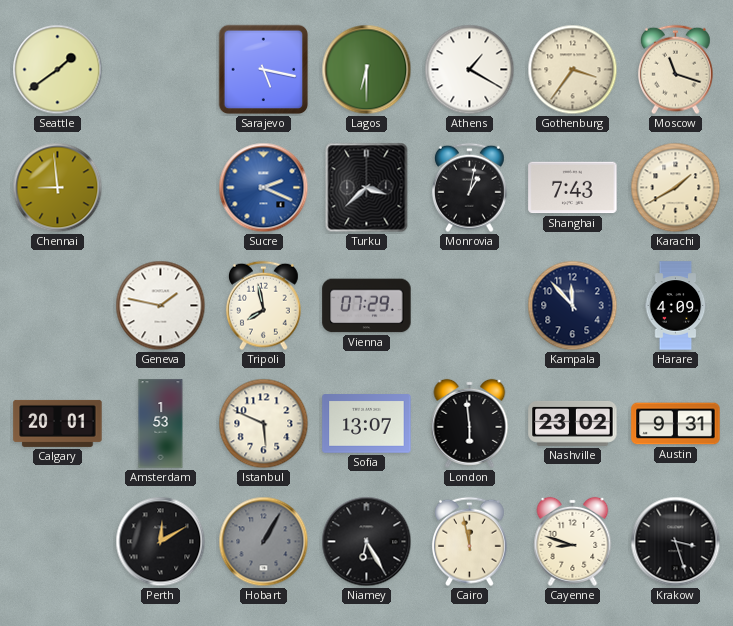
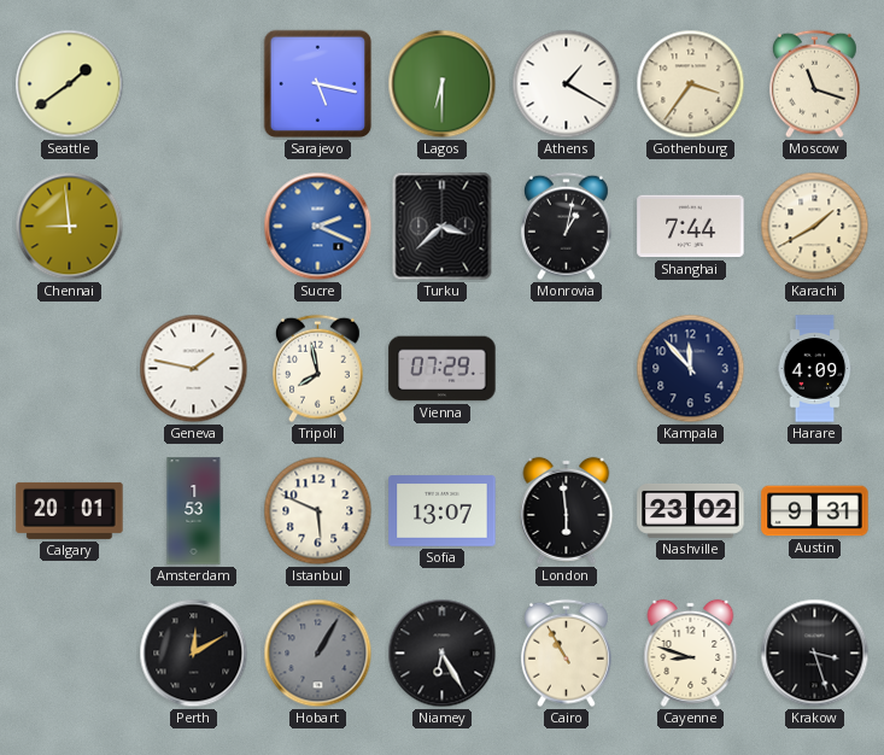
Shanghai: 7:43 -> 7:44 (691, 227)
Cairo: 11:58 -> 10:55 (566, 654)
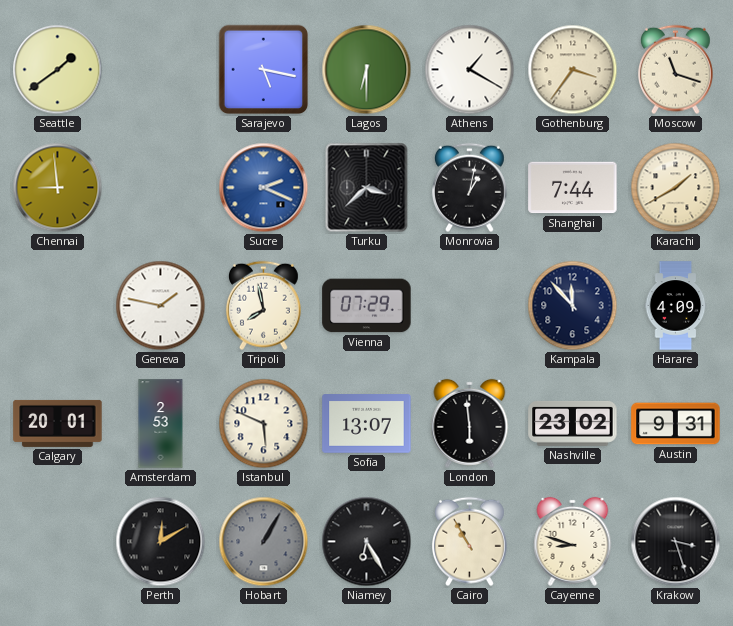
Amsterdam: 1:53 -> 2:53 (161, 424)
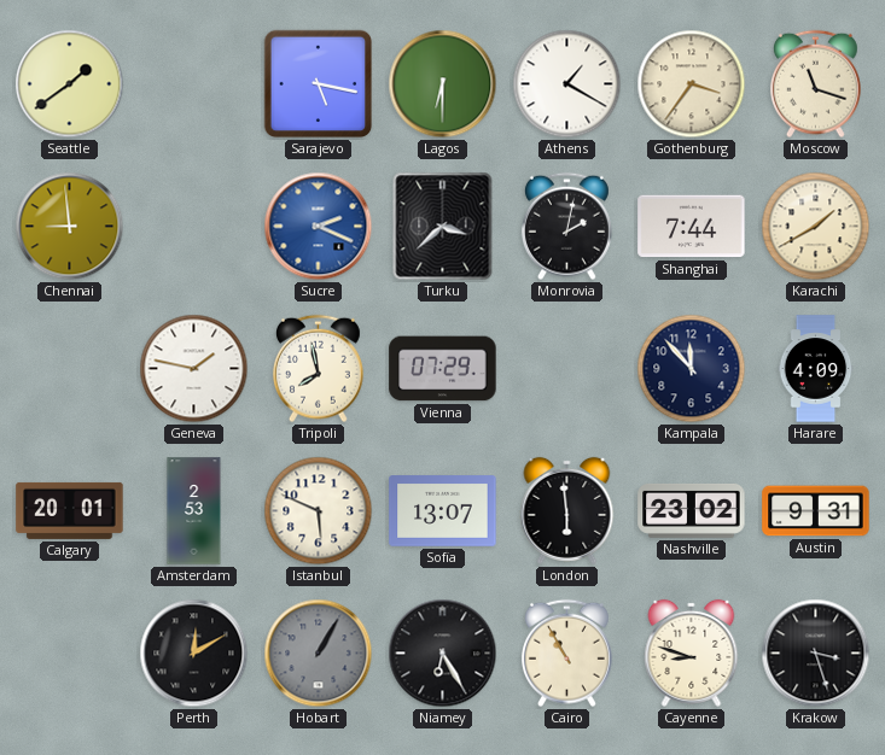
Monrovia: 1:02 -> 2:02 (566, 227)
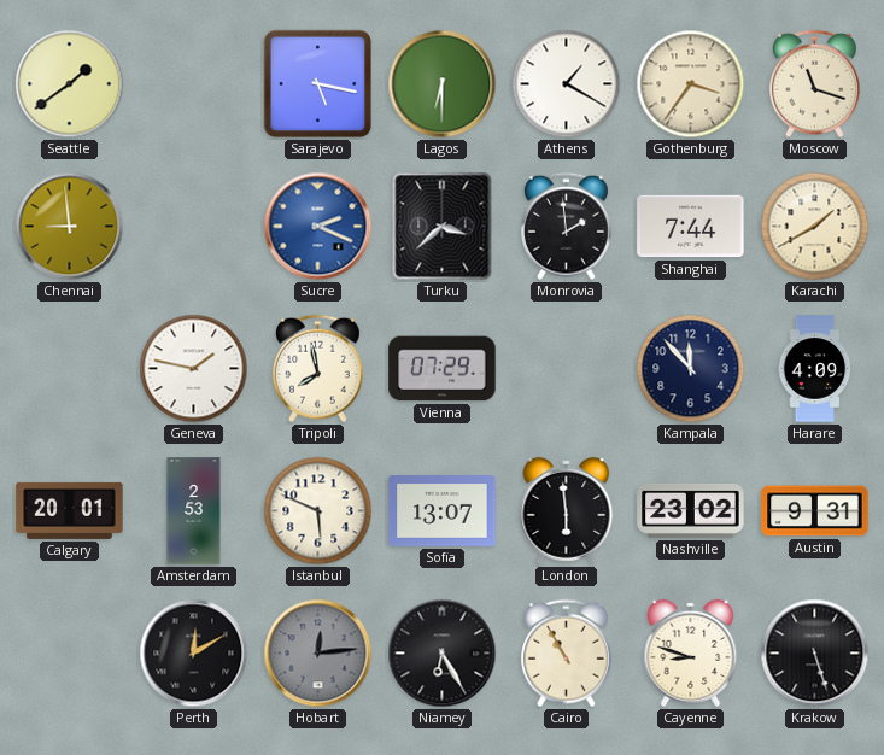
Monrovia: 2:02 -> 1:59 (566, 227)
Hobart: 1:05 -> 12:14 (318, 654)
Krakow: 3:27 -> 5:27 (815, 654)
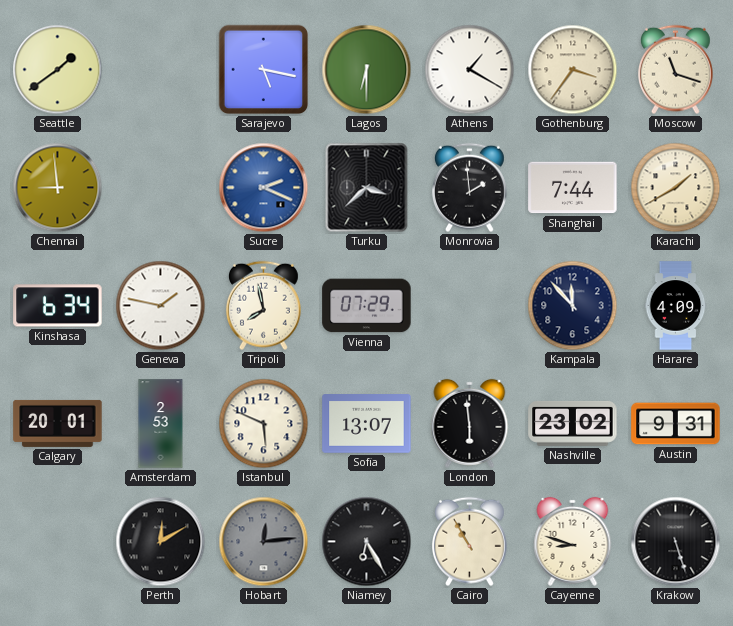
Kinshasa: none -> 6:34 (58, 306)
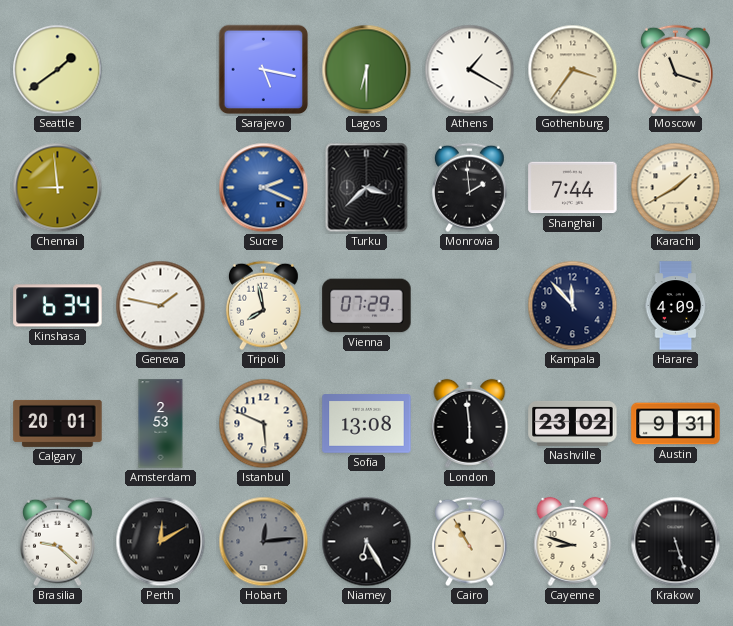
Sofia: 13:07 -> 13:08 (367, 424)
Brasilia: none -> 9:22 (57, 542)
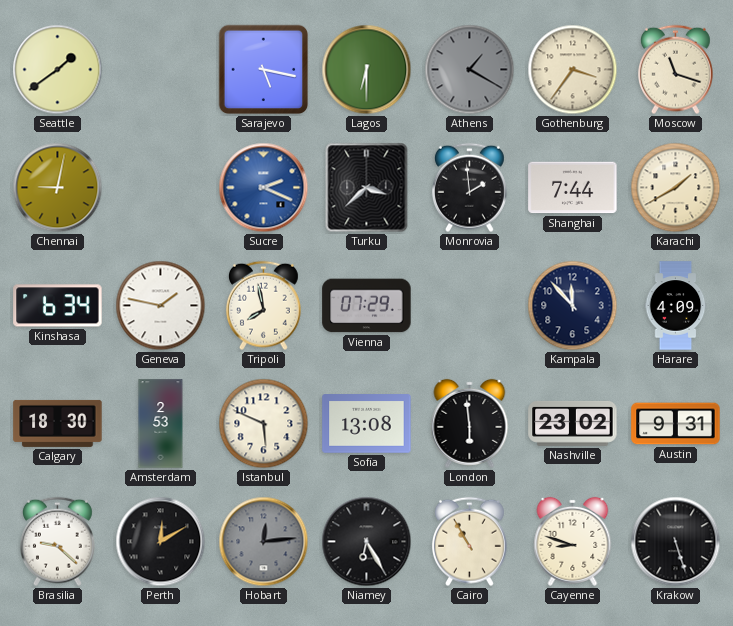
Athens dial: white -> grey (470, 70)
Chennai: 8:59 -> 9:02 (58, 188)
Calgary: 20:01 -> 18:30 (58, 423)
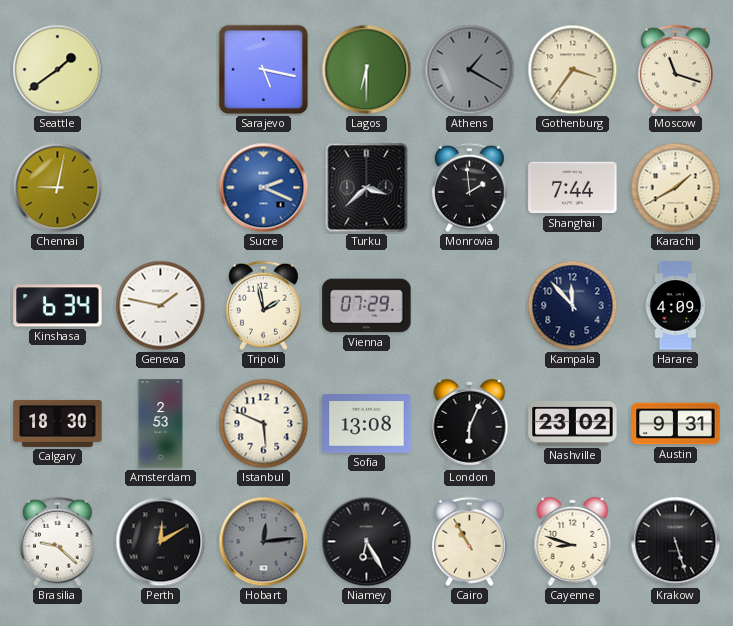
Tripoli: 7:58 -> 1:58 (263, 306)
London: 5:59 -> 6:04 (470, 423)
